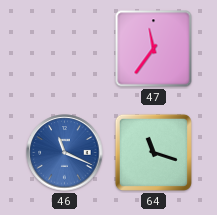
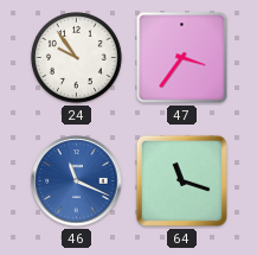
24: none -> 9:54 (77, 58)
47: 11:36 -> 3:36 (182, 58)
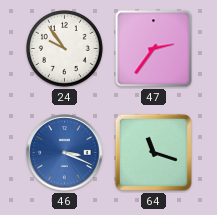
47: 3:36 -> 2:36 (154, 49)
46: 11:19 -> 3:19 (65, 153)
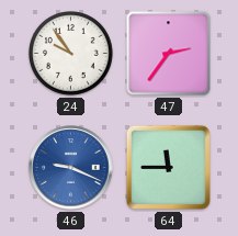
46: 3:19 -> 9:19 (71, 168)
64: 11:18 -> 11:45 (168, 167)
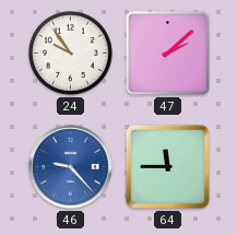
47: 2:36 -> 2:08 (168, 54)
46: 9:19 -> 9:23 (71, 167)
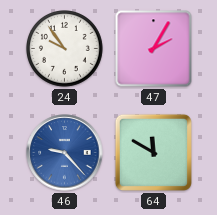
47: 2:08 -> 2:05 (154, 49)
64: 11:45 -> 11:50 (153, 152)
